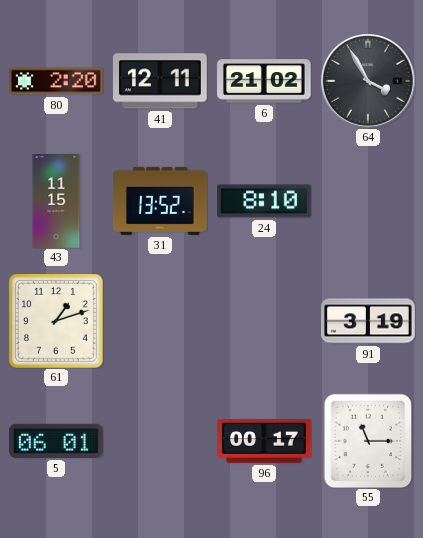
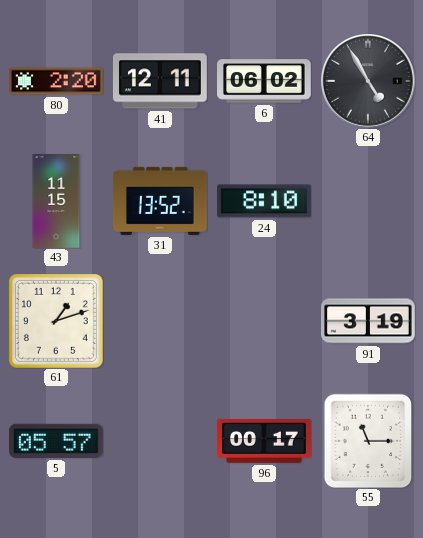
6: 21:02 -> 06:02 (265, 81)
64: 3:55 -> 4:55 (368, 81)
5: 06:01 -> 05:57 (56, 441)
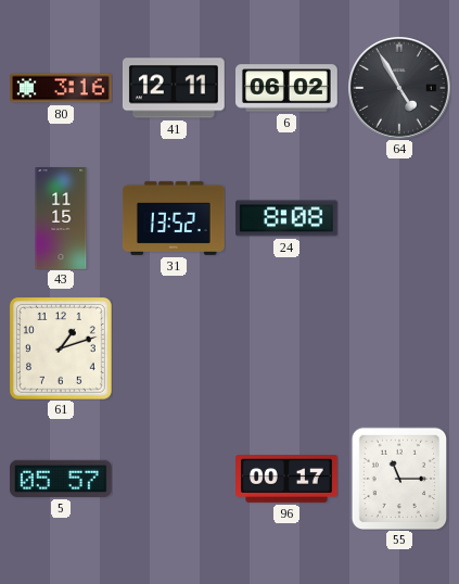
80: 2:20 -> 3:16 (62, 88)
24: 8:10 -> 8:08 (288, 218)
91: 3:19 -> none (369, 321)
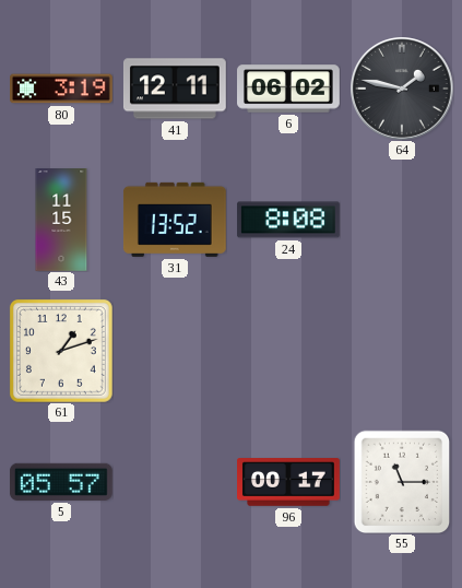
80: 3:16 -> 3:19 (62, 89)
64: 4:55 -> 1:47 (402, 89)
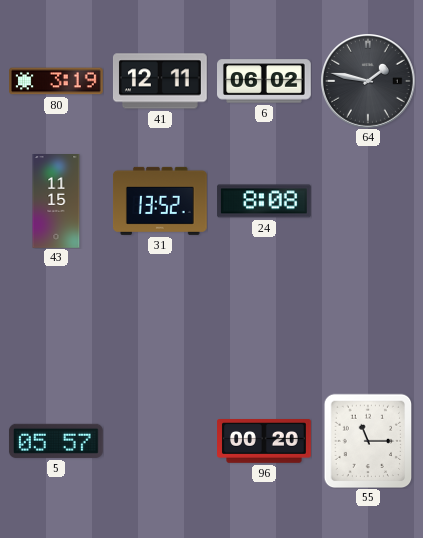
61: 1:12 -> none (61, 351)
96: 00:17 -> 00:20 (265, 441)
